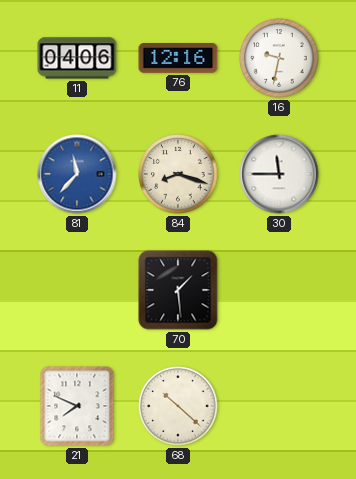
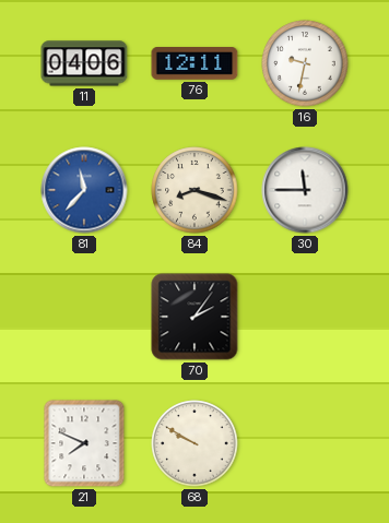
76: 12:16 -> 12:11 (194, 64)
70: 1:29 -> 2:06 (194, 317)
68: 10:22 -> 9:50 (194, 443)
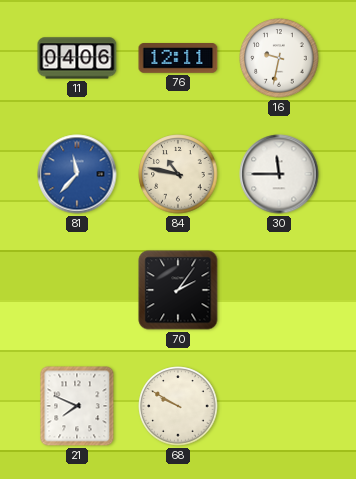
84: 8:18 -> 10:47 (178, 174)
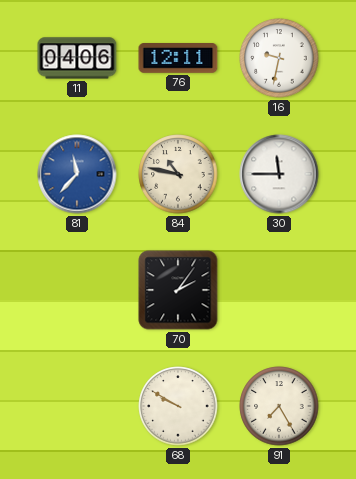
21: 7:49 -> none (77, 406)
91: none -> 7:25 (279, 406)
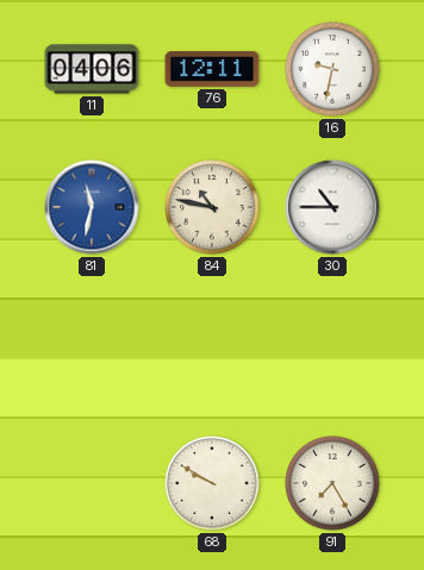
81: 11:37 -> 11:32 (92, 207)
30: 11:45 -> 10:45 (332, 207)
70: 2:06 -> none (178, 290)
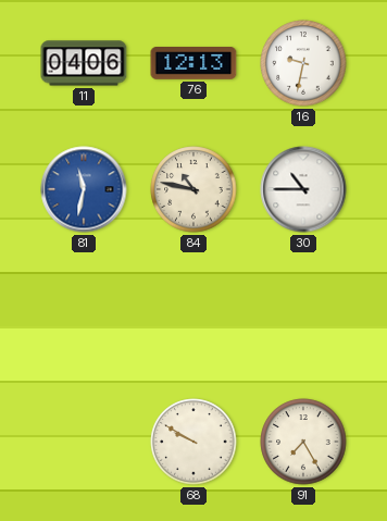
76: 12:11 -> 12:13 (193, 64)
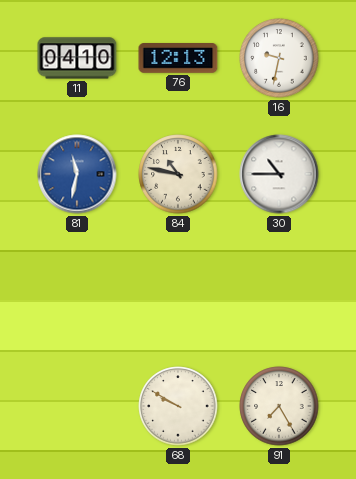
11: 04:06 -> 04:10 (77, 58)
